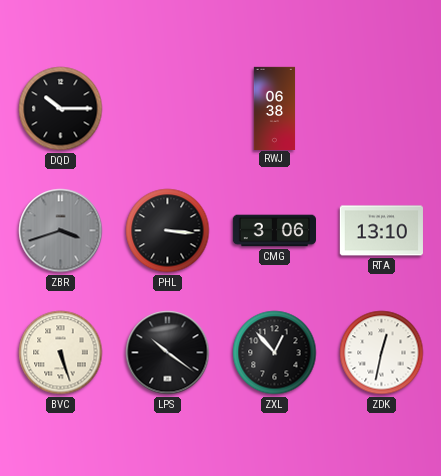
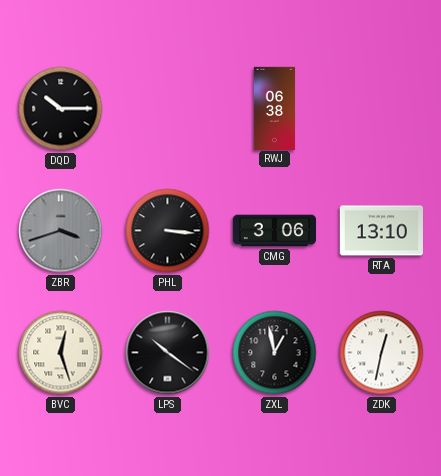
BVC: 5:27 -> 12:27 (61, 353)
ZXL: 12:53 -> 12:58 (275, 353)
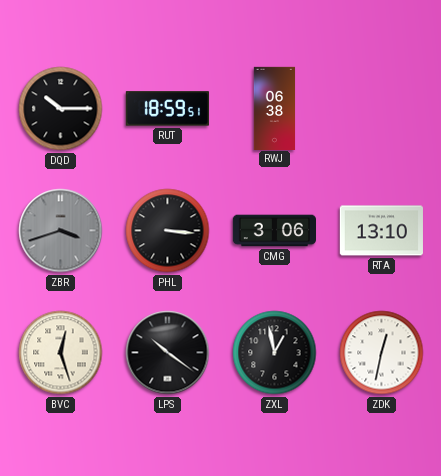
RUT: none -> 18:59 (167, 109)
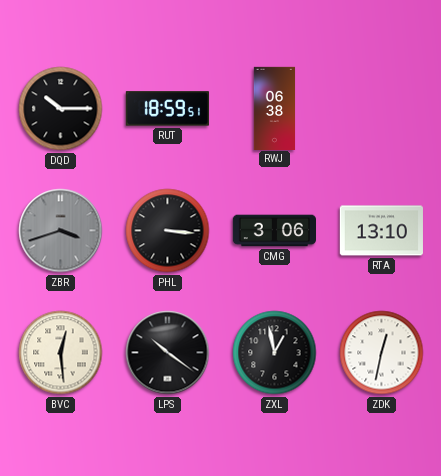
BVC: 12:27 -> 12:29 (61, 353)
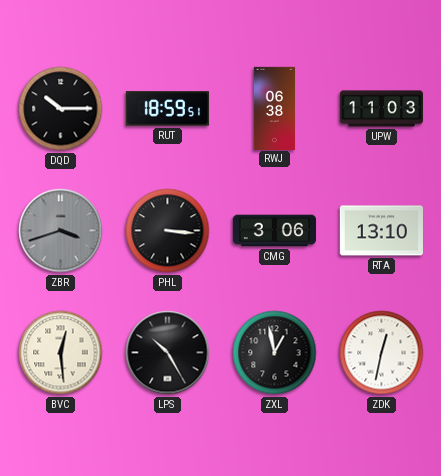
UPW: none -> 11:03 (381, 109)
LPS: 10:21 -> 10:25 (168, 353)
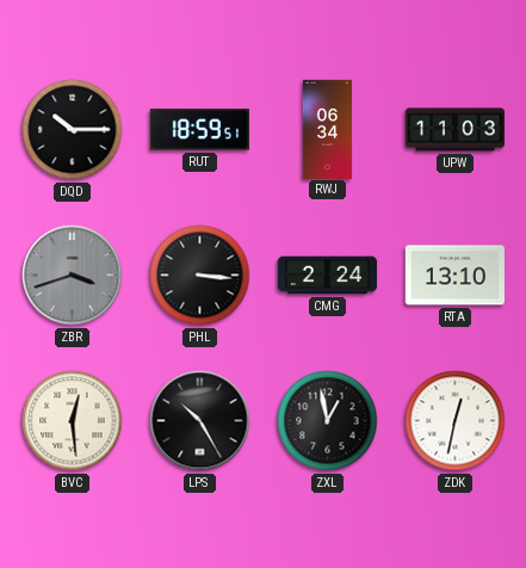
RWJ: 06:38 -> 06:34 (328, 129)
CMG: 3:06 -> 2:24 (327, 276)
